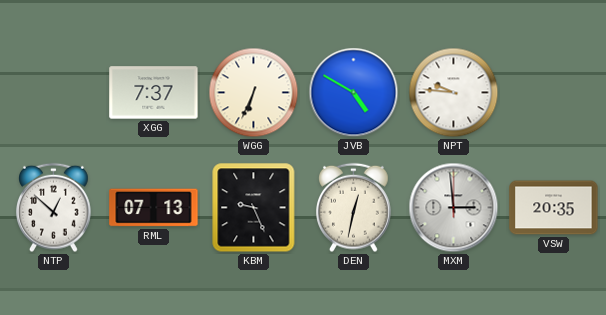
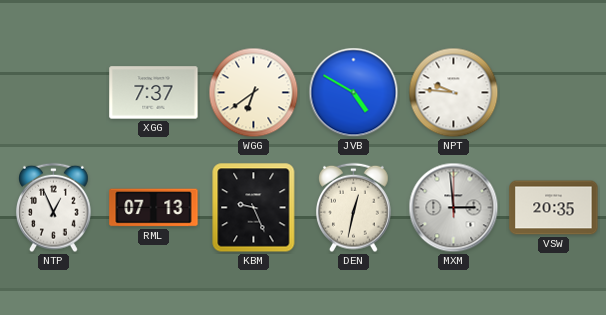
WGG: 6:34 -> 6:39 (254, 93)
NTP: 12:52 -> 12:56 (54, 208)
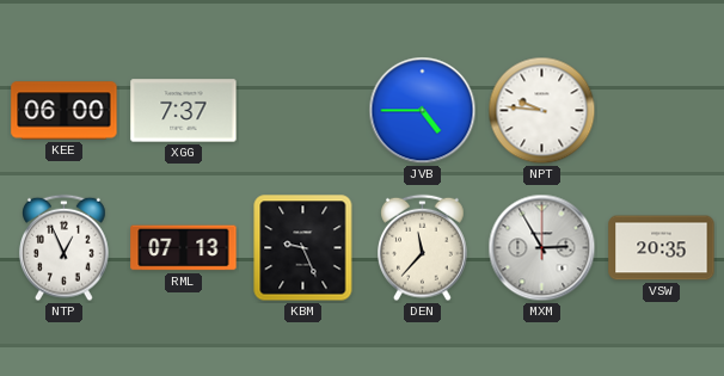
KEE: none -> 06:00 (65, 111)
WGG: 6:39 -> none (254, 93)
JVB: 4:50 -> 4:45 (423, 111)
DEN: 12:32 -> 11:37 (423, 248)
MXM: 2:59 -> 2:55 (542, 248)
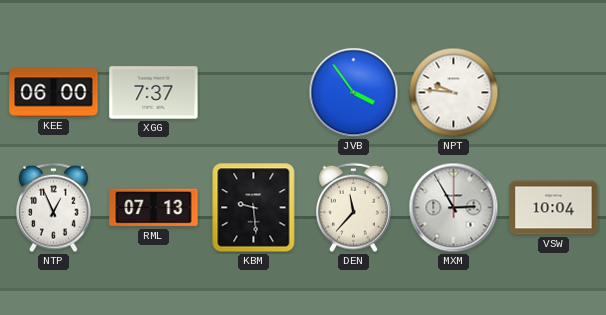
JVB: 4:45 -> 3:54 (354, 93)
KBM: 9:26 -> 9:29 (254, 208)
VSW: 20:35 -> 10:04 (554, 208)
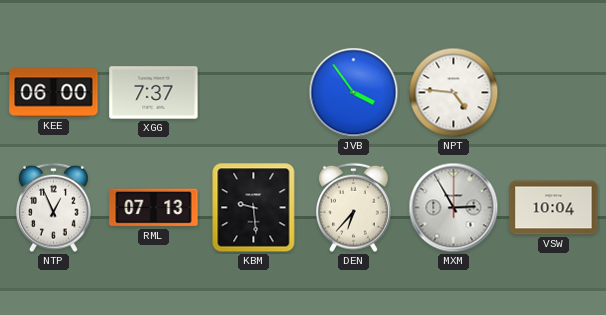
NPT: 9:46 -> 4:46 (454, 93)
DEN: 11:37 -> 6:37 (354, 208)
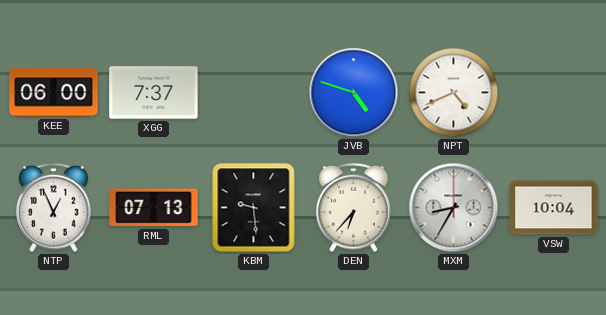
JVB: 3:54 -> 4:48 (354, 93)
NPT: 4:46 -> 4:41 (454, 93)
MXM: 2:55 -> 8:35 (454, 208)
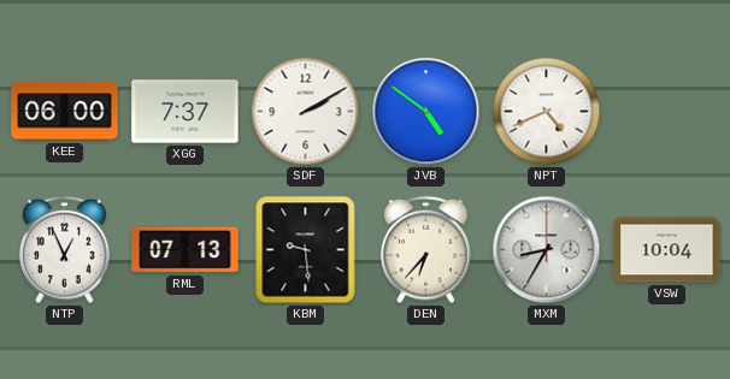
SDF: none -> 2:10 (306, 112)
JVB: 4:48 -> 4:51 (426, 112)
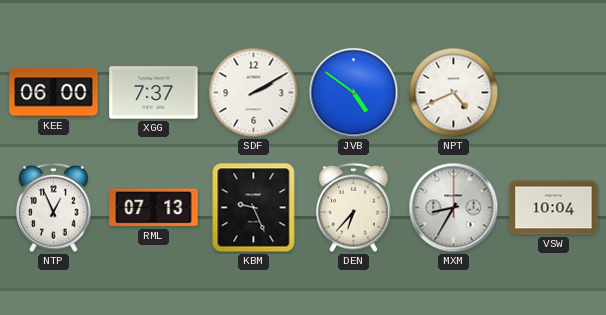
KBM: 9:29 -> 9:26 (254, 208)
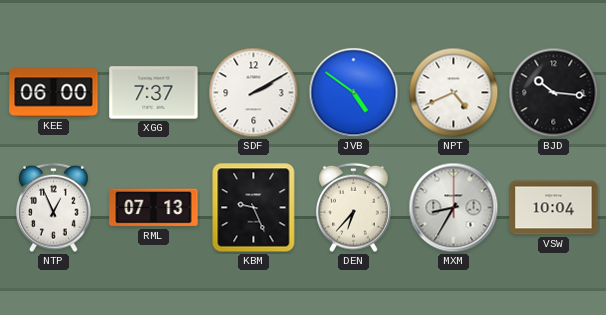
BJD: none -> 10:16 (554, 93)
